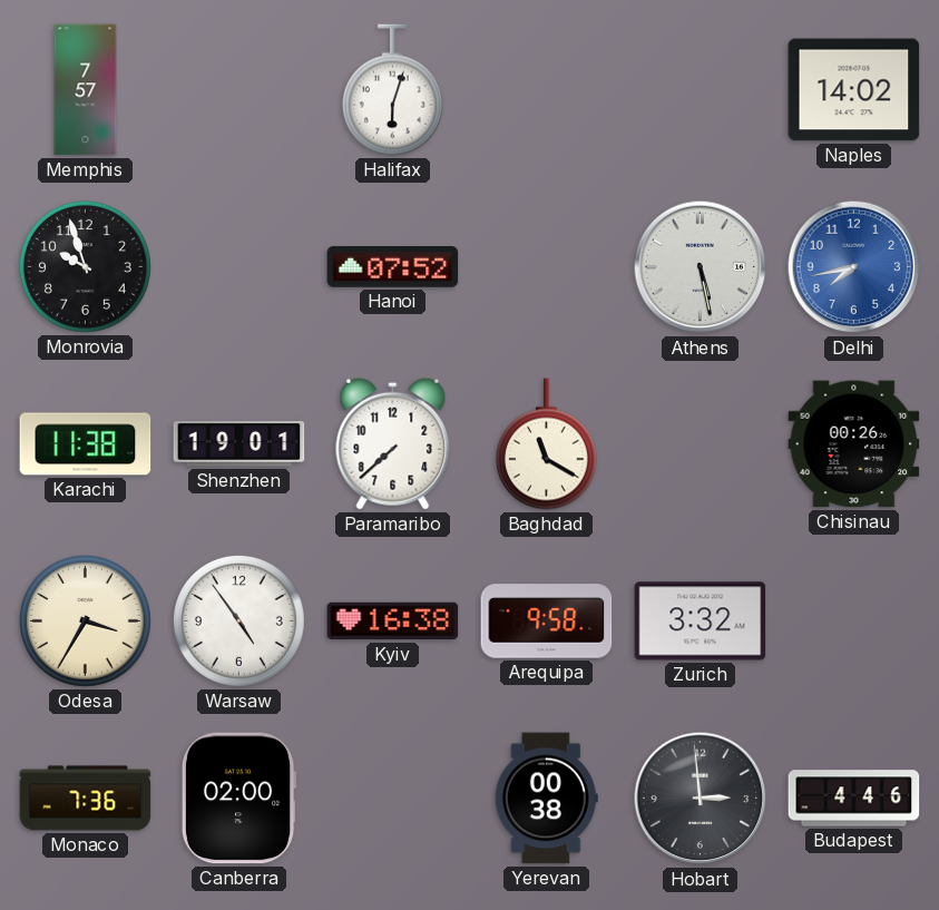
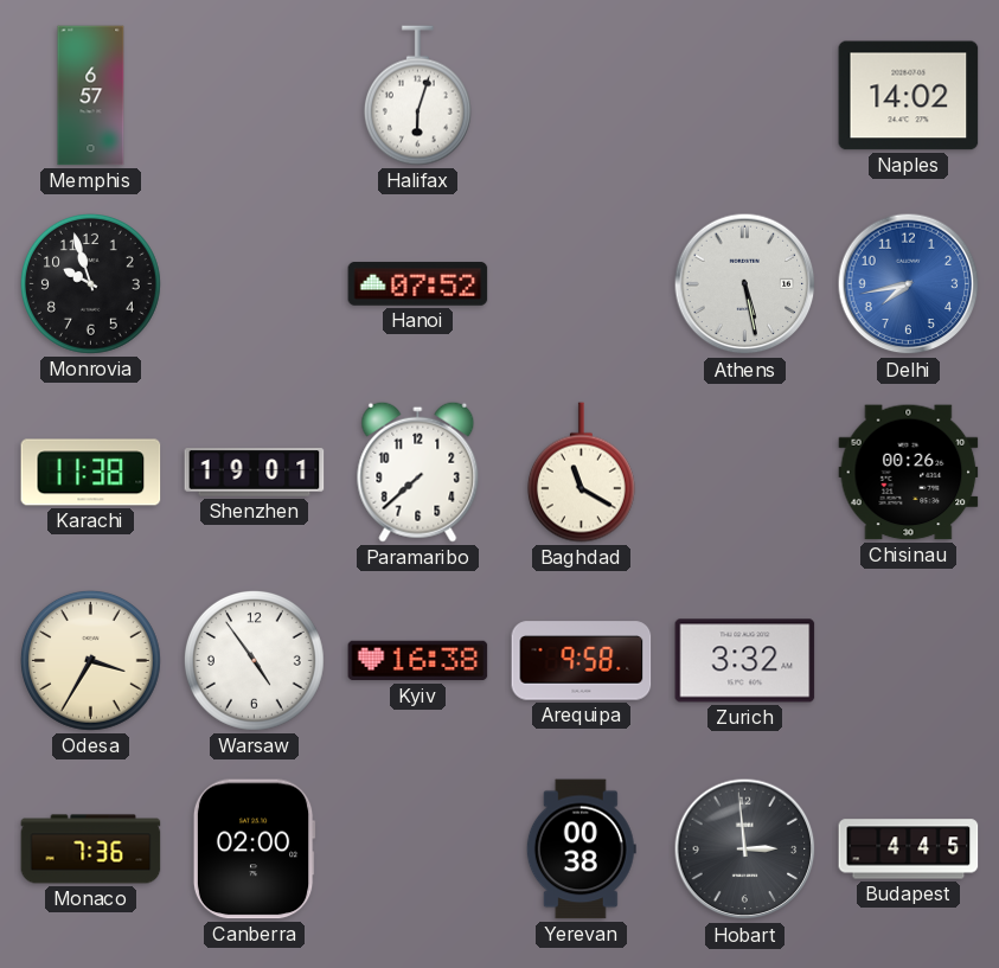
Memphis: 7:57 -> 6:57 (91, 96)
Budapest: 4:46 -> 4:45 (909, 850)
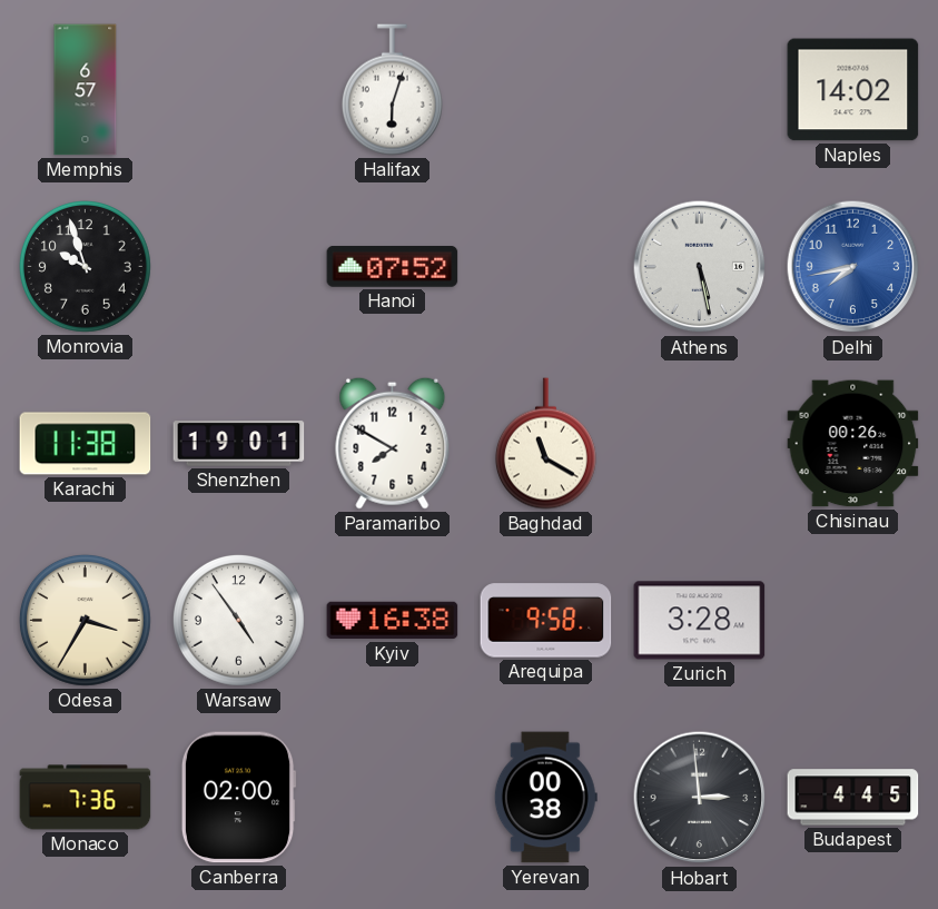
Paramaribo: 7:38 -> 7:50 (393, 443)
Zurich: 3:32 -> 3:28 (700, 621)
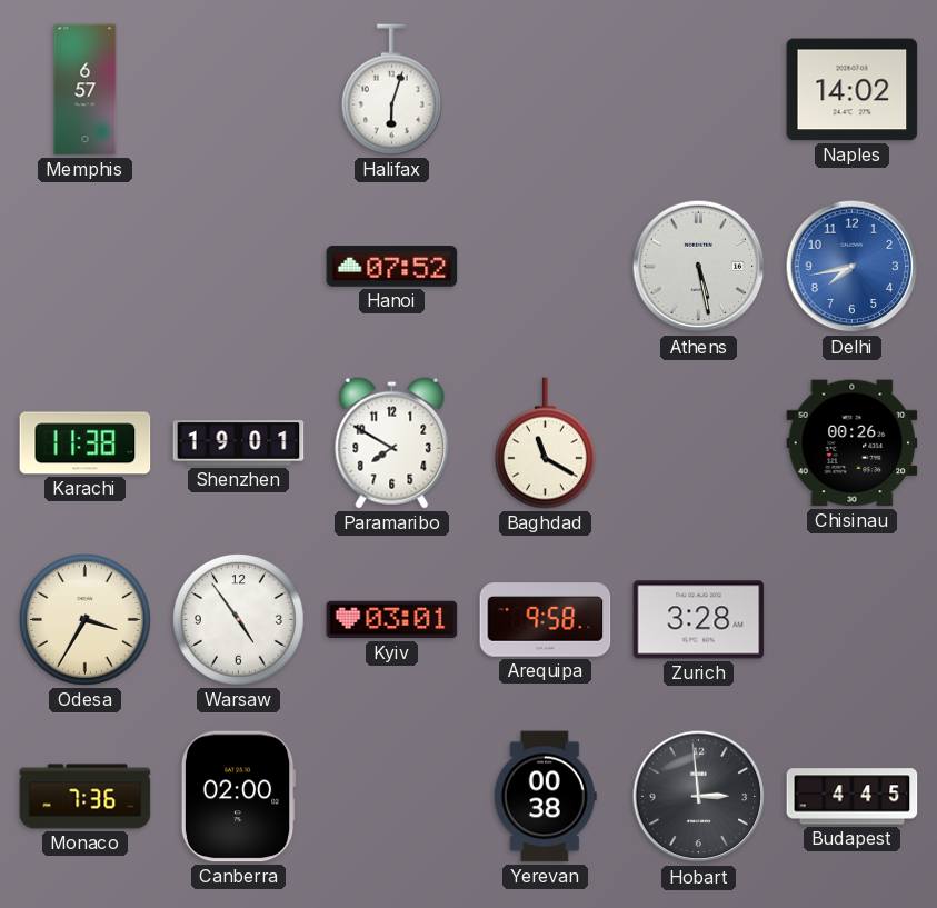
Monrovia: 9:57 -> none (85, 266)
Kyiv: 16:38 -> 03:01 (392, 620)
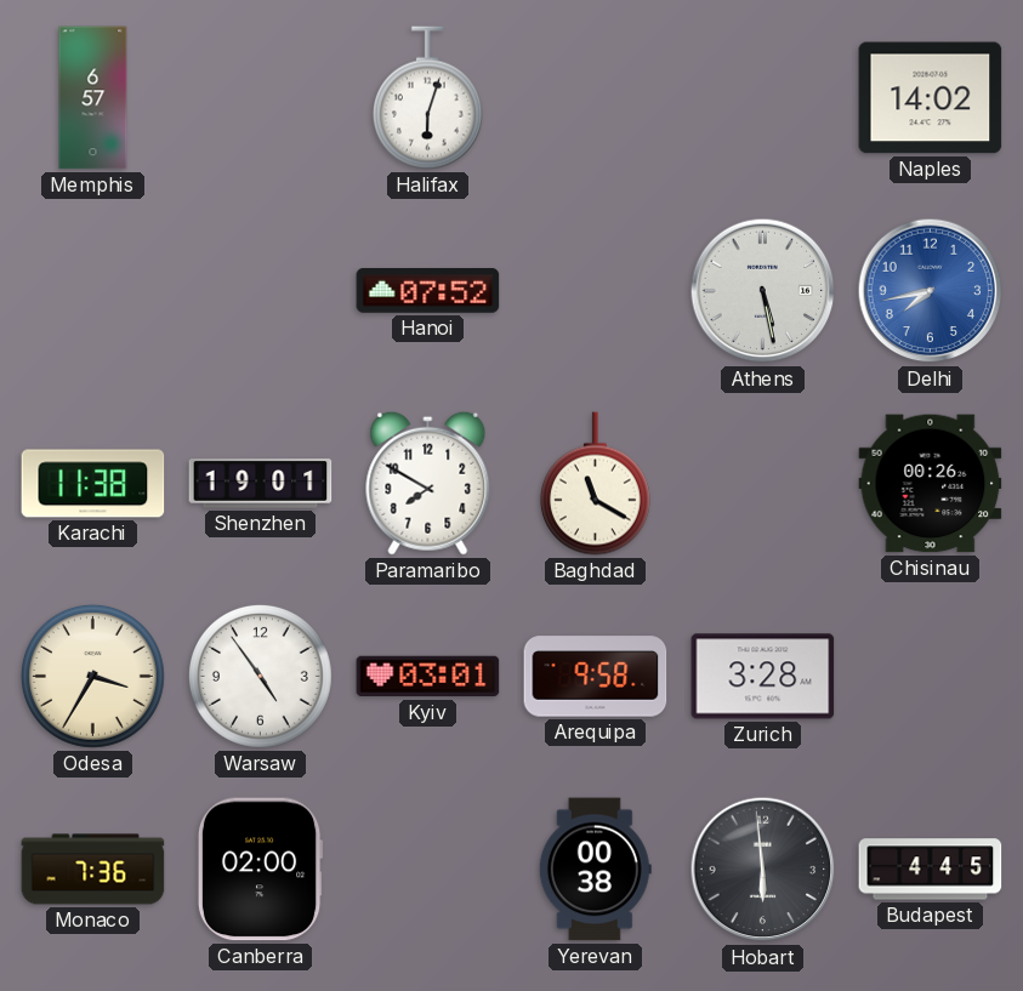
Hobart: 2:59 -> 5:59 (763, 870)
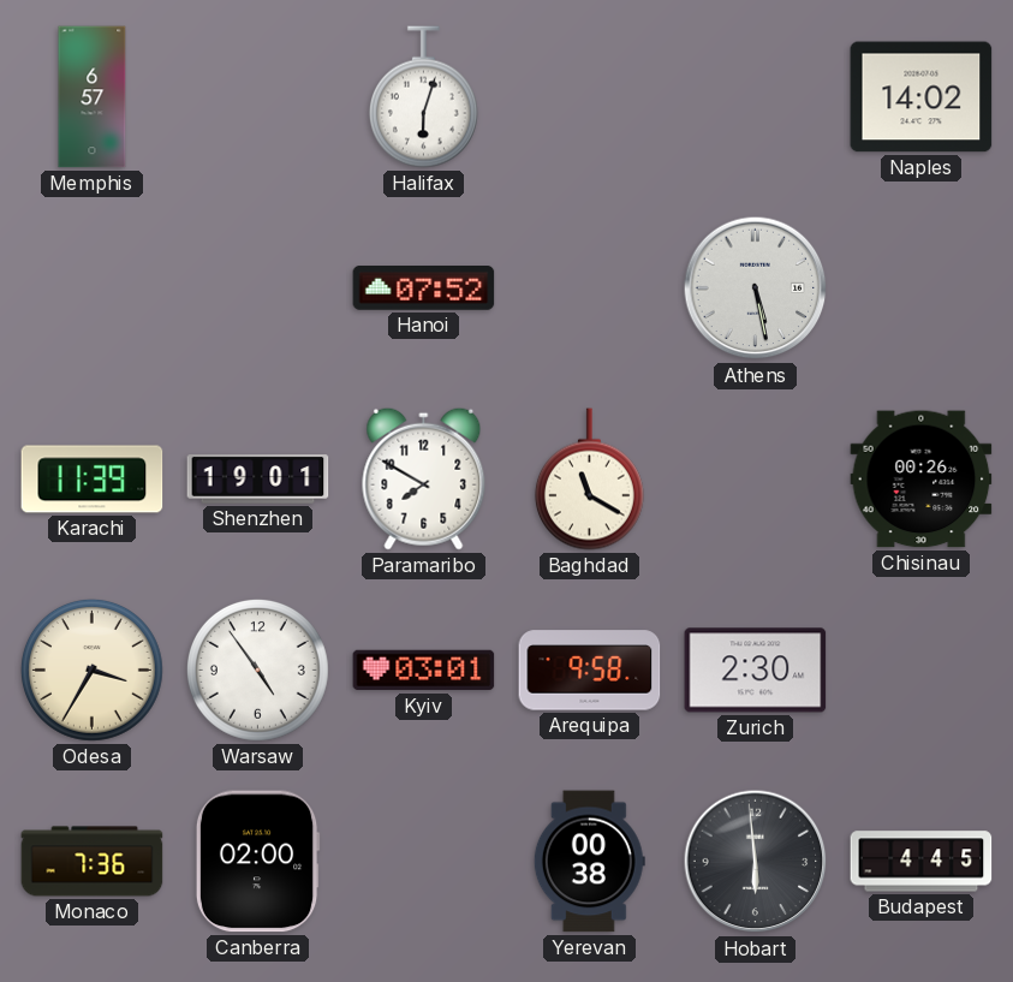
Delhi: 7:43 -> none (931, 291)
Karachi: 11:38 -> 11:39 (93, 480)
Zurich: 3:28 -> 2:30 (756, 671)
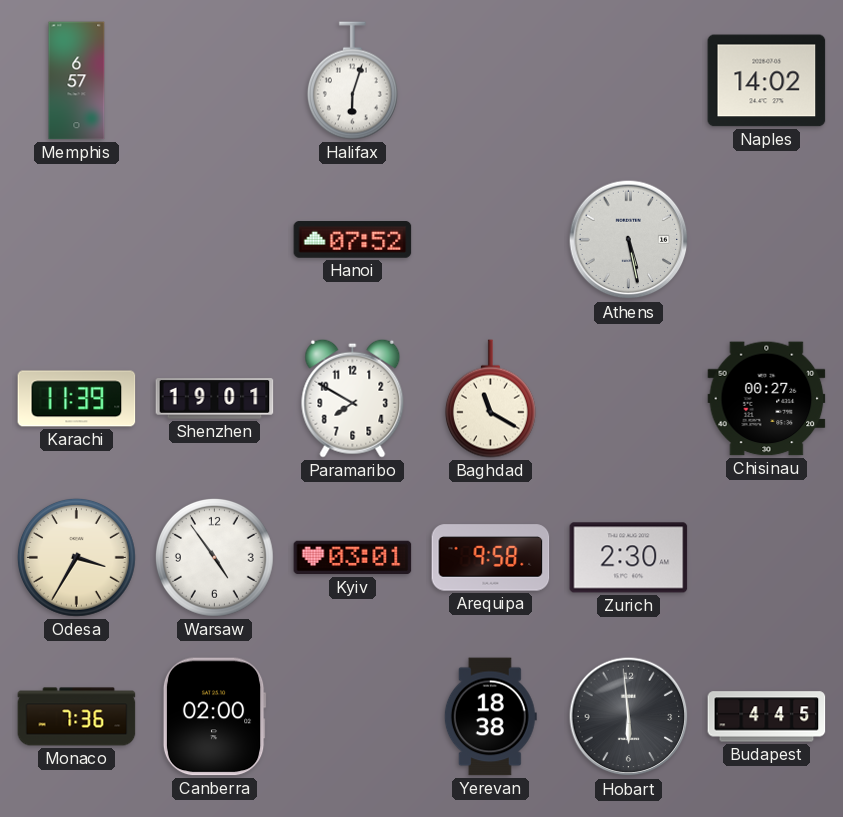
Chisinau: 00:26 -> 00:27 (767, 399)
Yerevan: 00:38 -> 18:38 (490, 717)
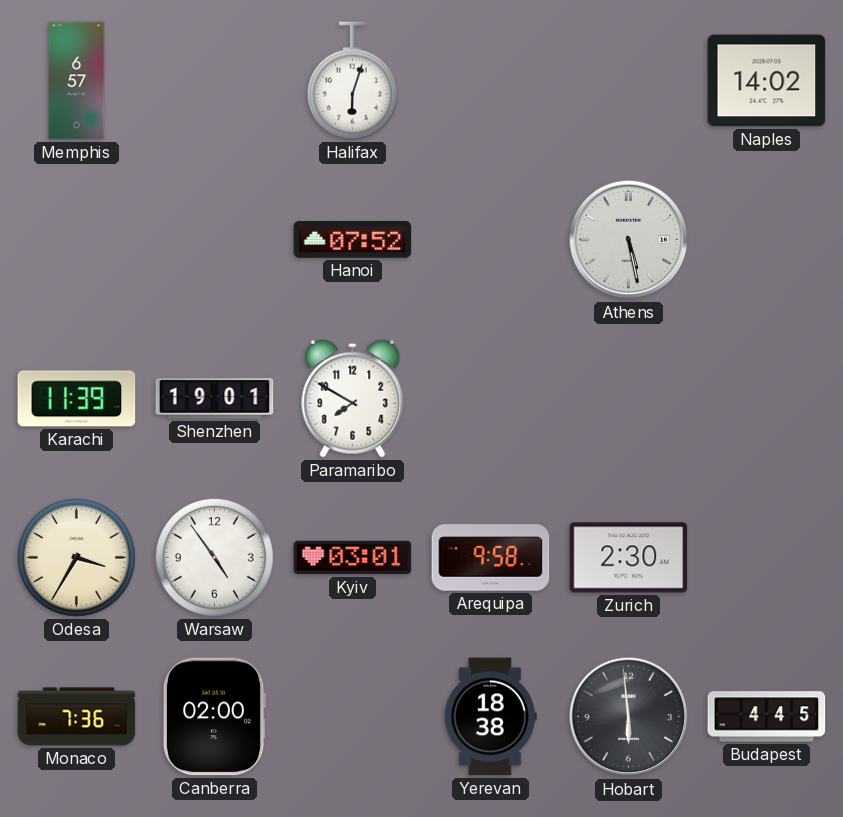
Baghdad: 11:20 -> none (490, 399)
Chisinau: 00:27 -> none (767, 399)
